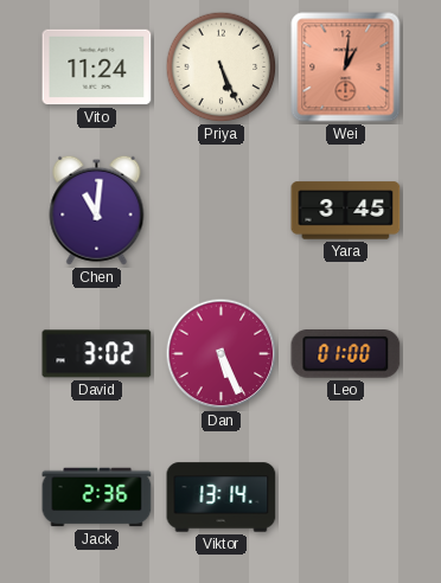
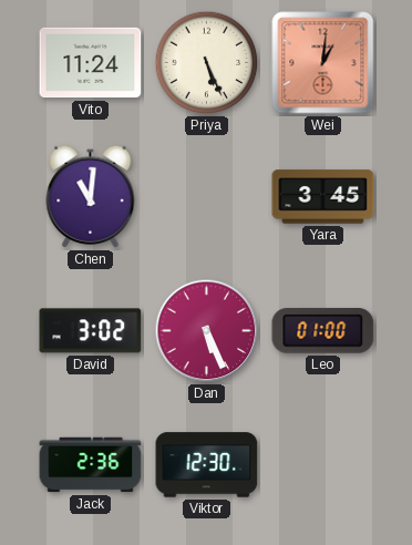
Viktor: 13:14 -> 12:30 (207, 465)
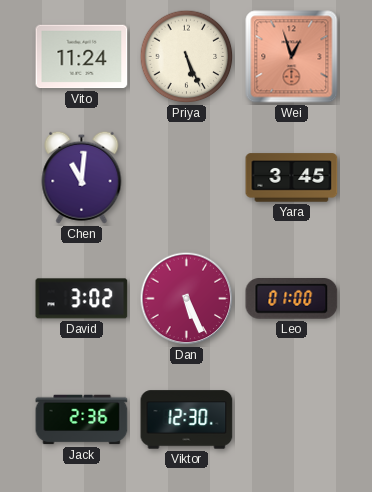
Wei: 1:01 -> 12:57 (292, 57)
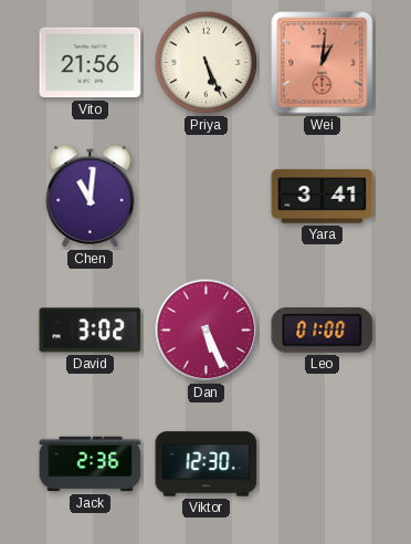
Vito: 11:24 -> 21:56 (91, 63)
Wei: 12:57 -> 1:01 (323, 63)
Yara: 3:45 -> 3:41 (323, 197)
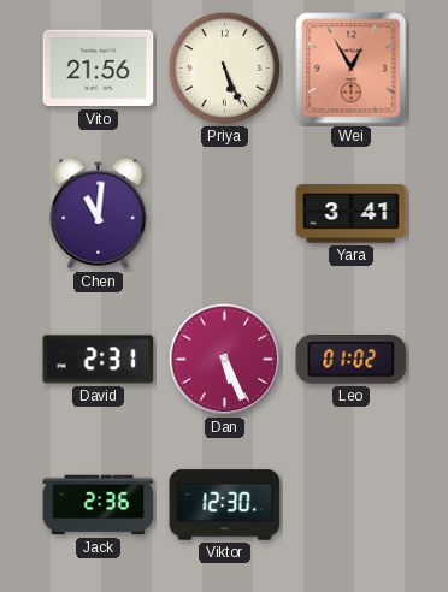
Wei: 1:01 -> 12:55 (352, 69)
David: 3:02 -> 2:31 (99, 360)
Leo: 01:00 -> 01:02 (352, 360)
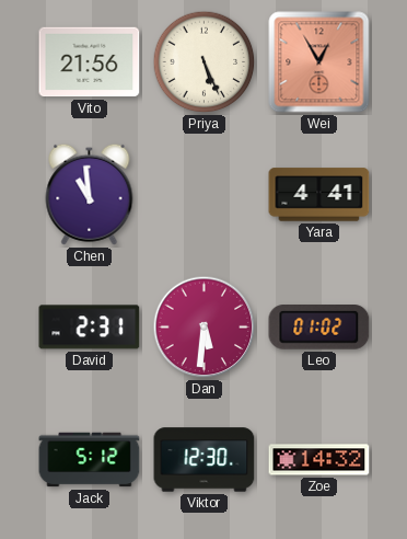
Chen: 11:01 -> 10:59 (90, 194)
Yara: 3:41 -> 4:41 (319, 195)
Dan: 5:26 -> 5:31 (205, 328)
Jack: 2:36 -> 5:12 (90, 460)
Zoe: none -> 14:32 (319, 460)
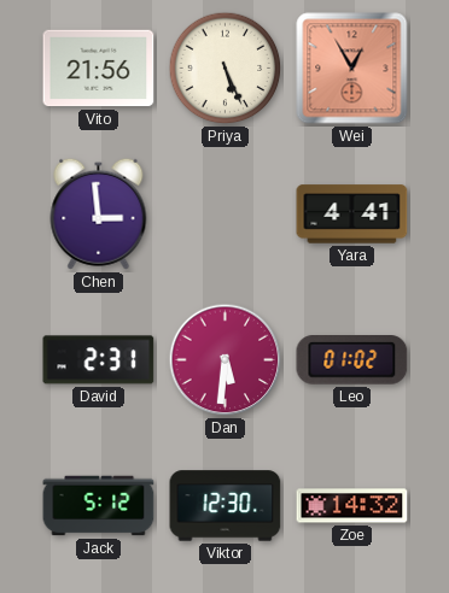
Chen: 10:59 -> 2:59 (99, 213)
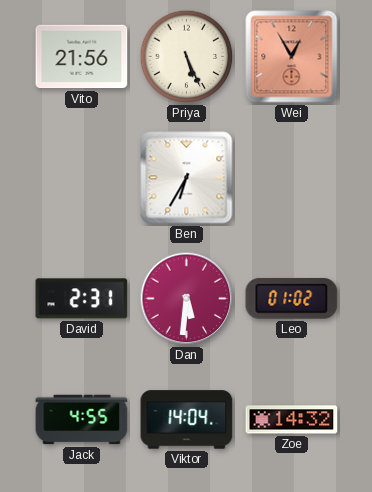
Chen: 2:59 -> none (99, 213)
Ben: none -> 6:35 (187, 178)
Yara: 4:41 -> none (352, 215)
Jack: 5:12 -> 4:55 (82, 420)
Viktor: 12:30 -> 14:04 (187, 420)
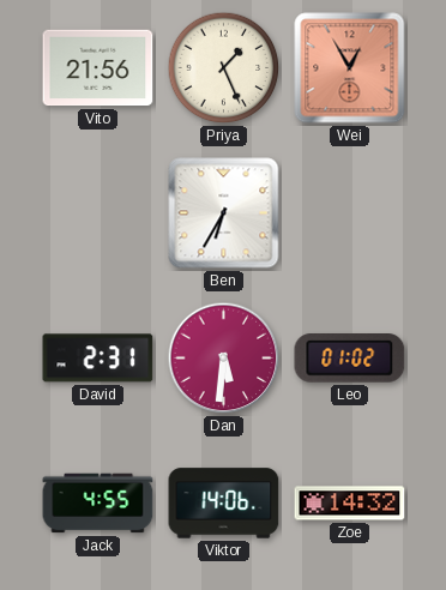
Priya: 5:26 -> 1:26 (224, 68)
Viktor: 14:04 -> 14:06 (224, 504)
